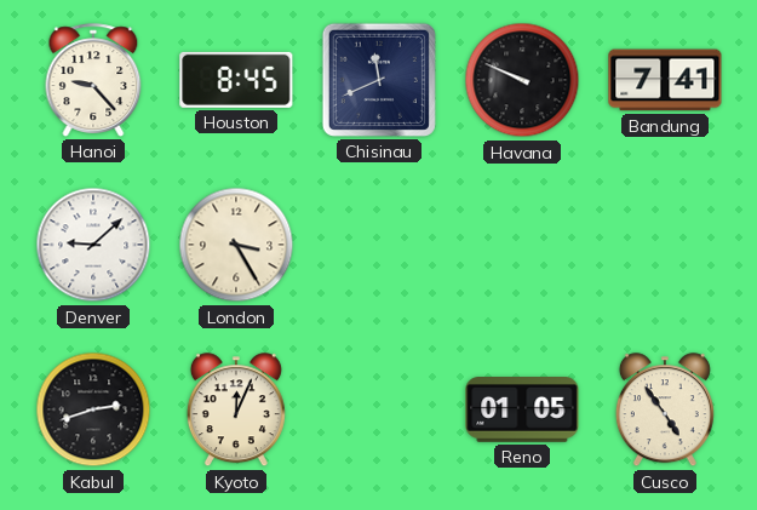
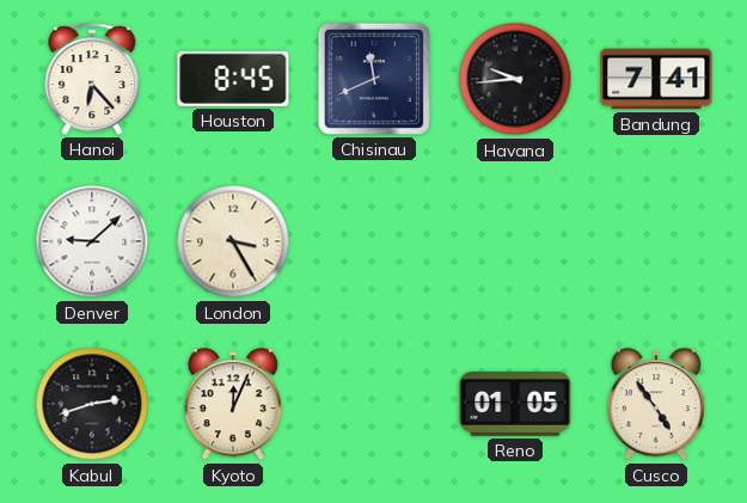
Hanoi: 9:23 -> 6:23 (92, 79)
Havana: 9:49 -> 9:44 (515, 79)
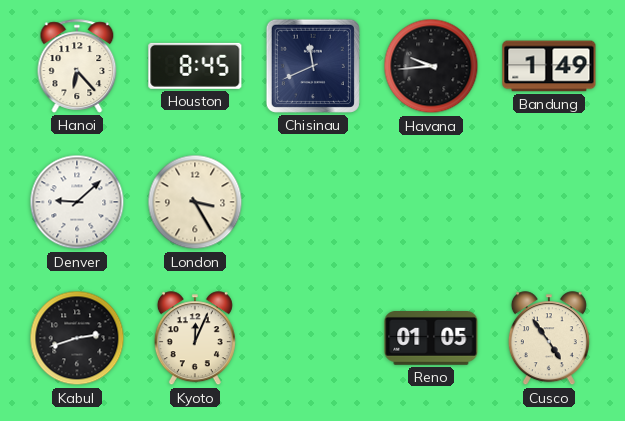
Bandung: 7:41 -> 1:49 (549, 66)
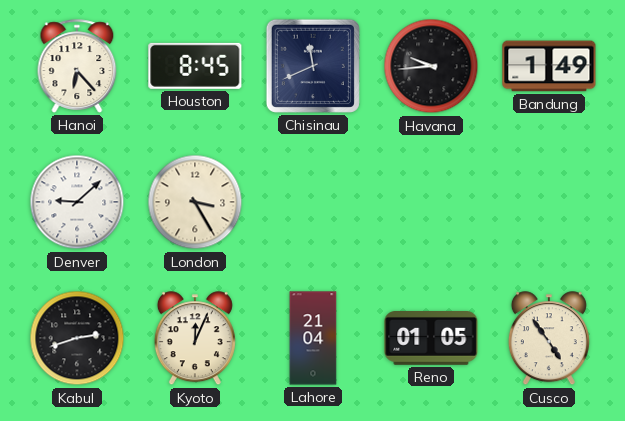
Lahore: none -> 21:04 (313, 338)
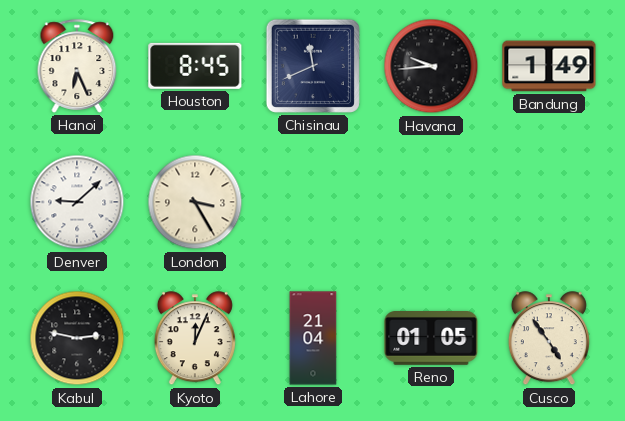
Hanoi: 6:23 -> 6:26 (77, 66)
Kabul: 2:42 -> 2:47 (77, 338)
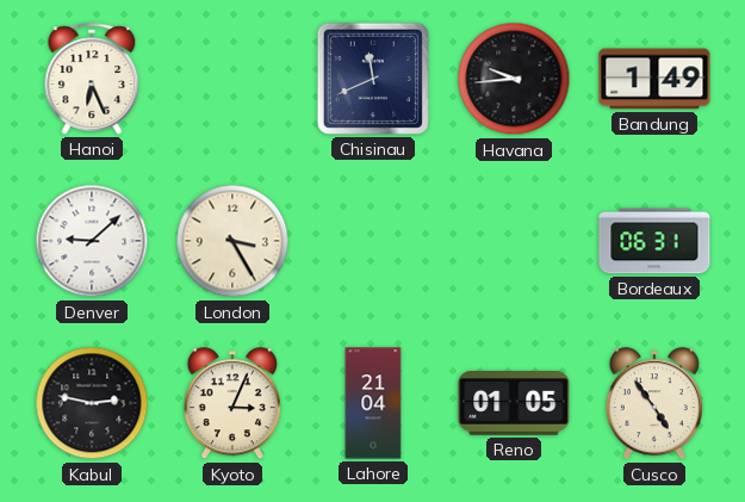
Houston: 8:45 -> none (195, 66)
Bordeaux: none -> 06:31 (654, 241)
Kyoto: 12:04 -> 3:04 (232, 404)
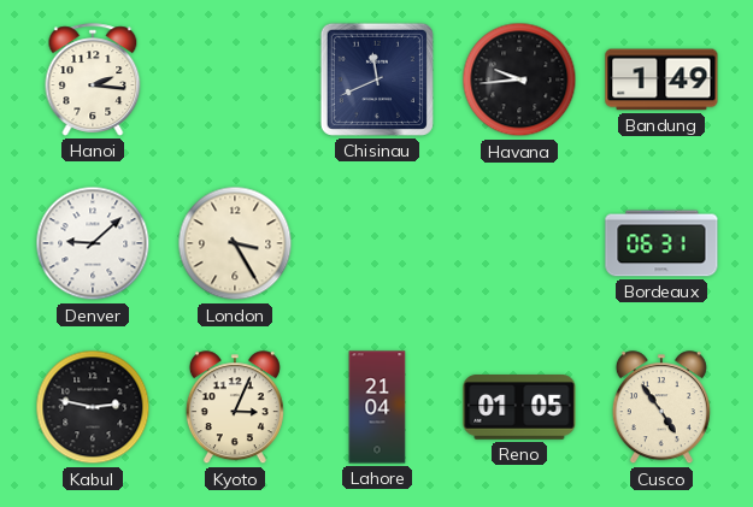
Hanoi: 6:26 -> 2:16 (93, 79)
